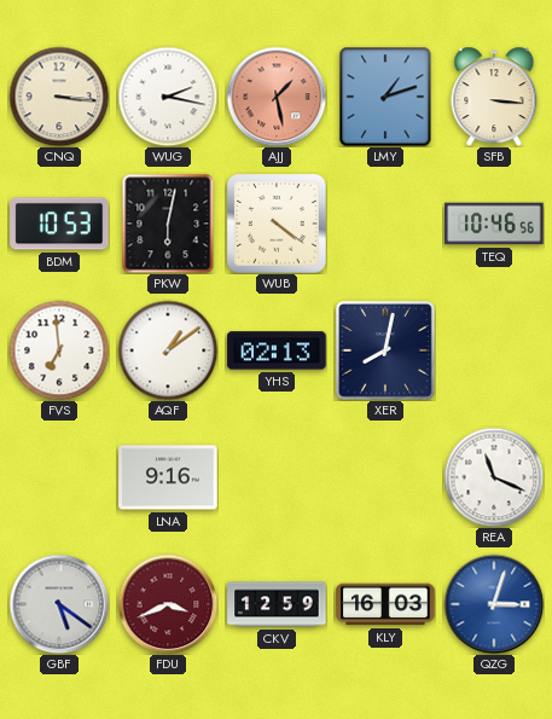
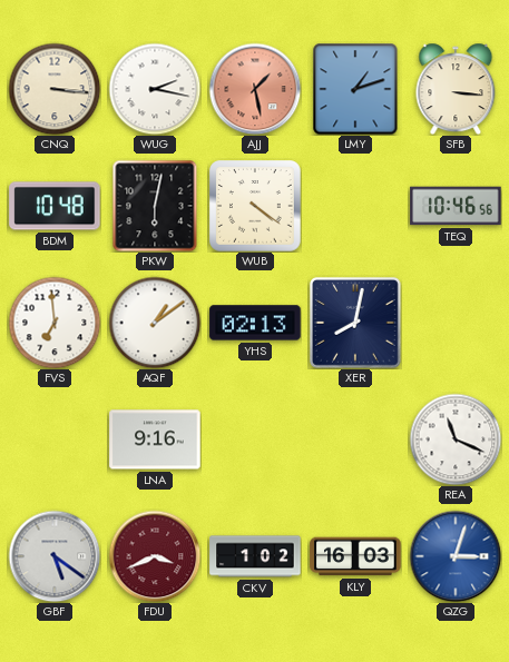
BDM: 10:53 -> 10:48 (55, 206)
CKV: 12:59 -> 1:02 (255, 556)
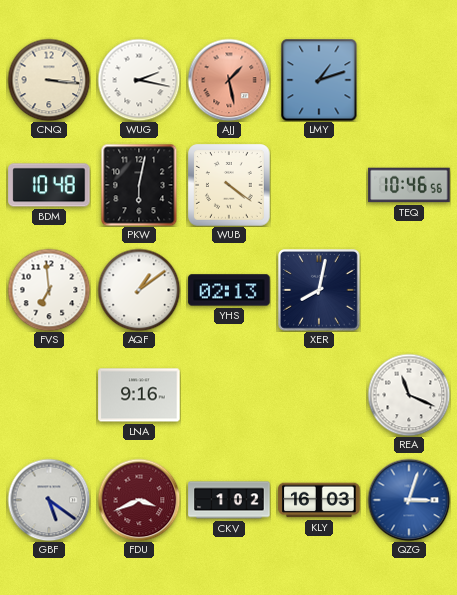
SFB: 3:16 -> none (456, 89)
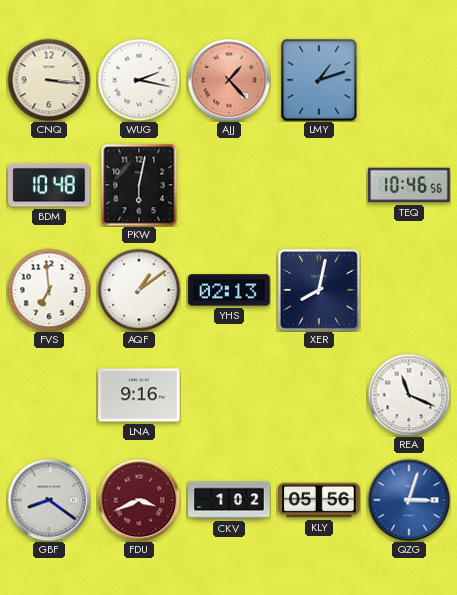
AJJ: 1:28 -> 1:23 (229, 80)
WUB: 4:21 -> none (230, 186)
GBF: 5:21 -> 8:21 (49, 500)
KLY: 16:03 -> 05:56 (319, 500)
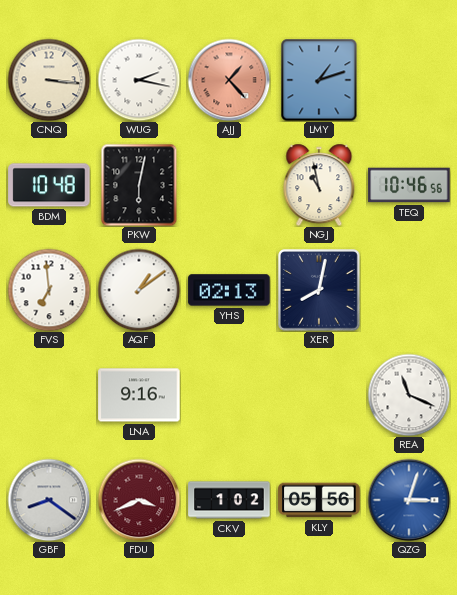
NGJ: none -> 10:58 (319, 185)
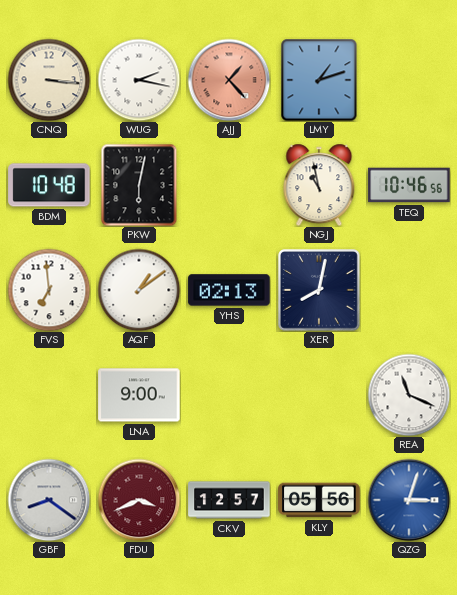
LNA: 9:16 -> 9:00 (139, 395)
CKV: 1:02 -> 12:57 (229, 500)
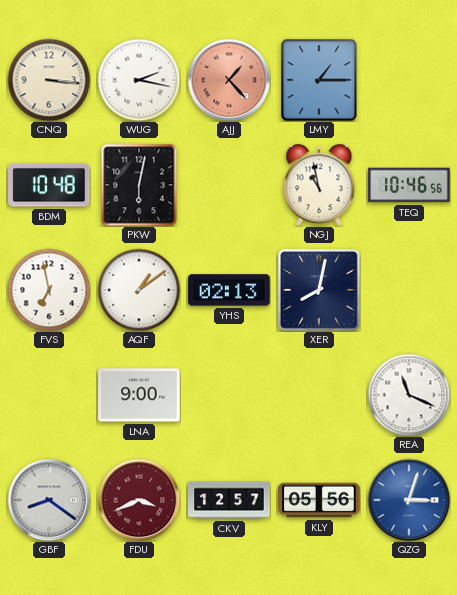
LMY: 1:12 -> 1:15 (319, 80)
FVS: 6:59 -> 6:58 (49, 290)
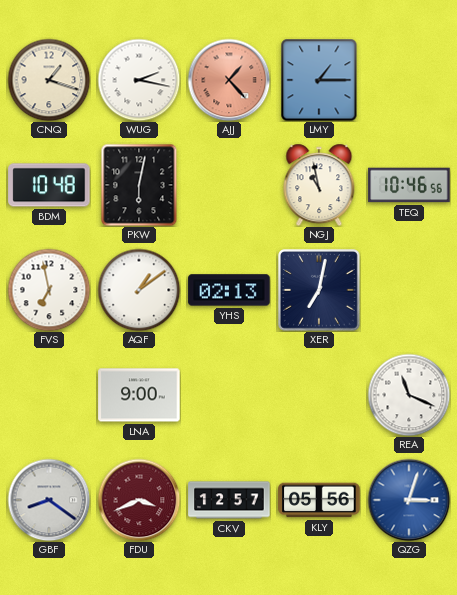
CNQ: 3:16 -> 1:18 (49, 80)
XER: 8:02 -> 7:02 (320, 291)
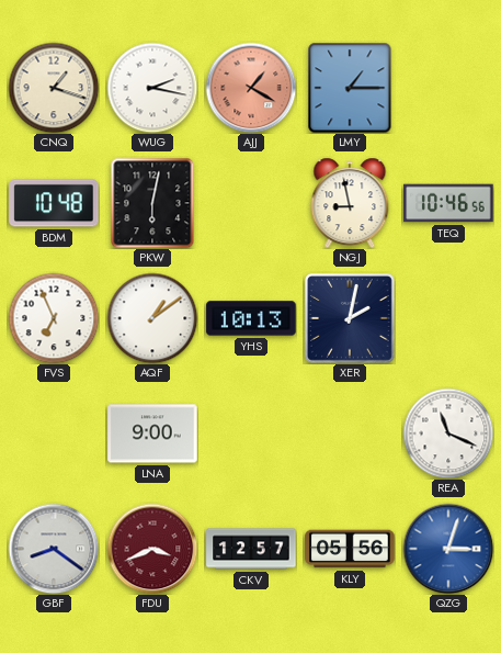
AJJ: 1:23 -> 1:20 (251, 88)
NGJ: 10:58 -> 8:58 (350, 203)
FVS: 6:58 -> 6:56 (54, 318)
YHS: 02:13 -> 10:13 (251, 318)
XER: 7:02 -> 2:02 (351, 319)
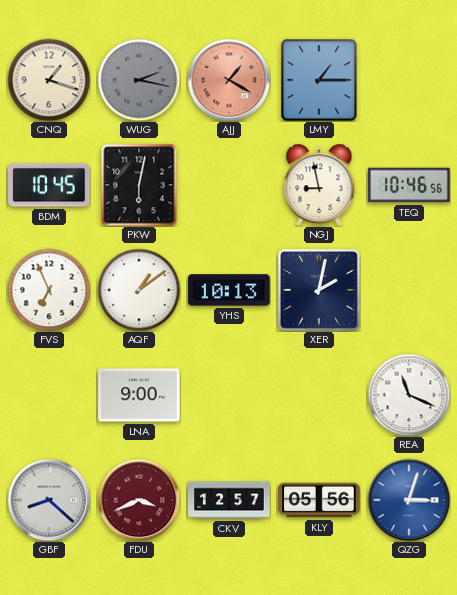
WUG dial: white -> grey (139, 80)
BDM: 10:48 -> 10:45 (49, 185)
GBF: 8:21 -> 8:22 (49, 500)
